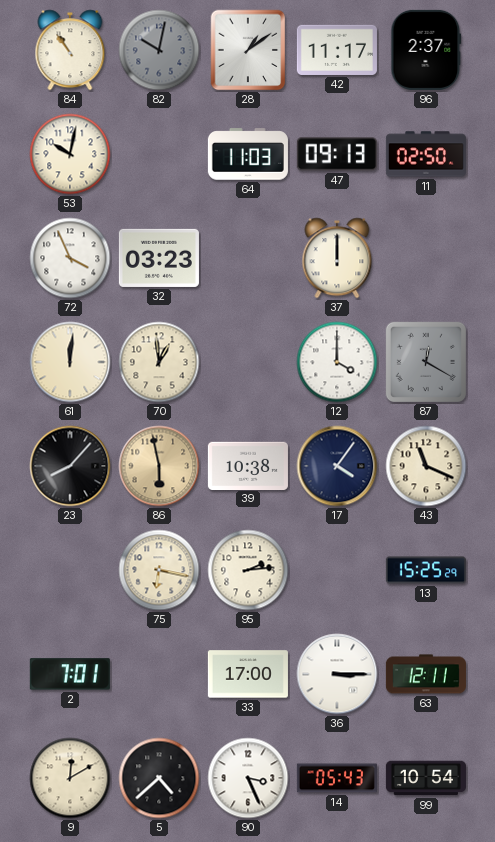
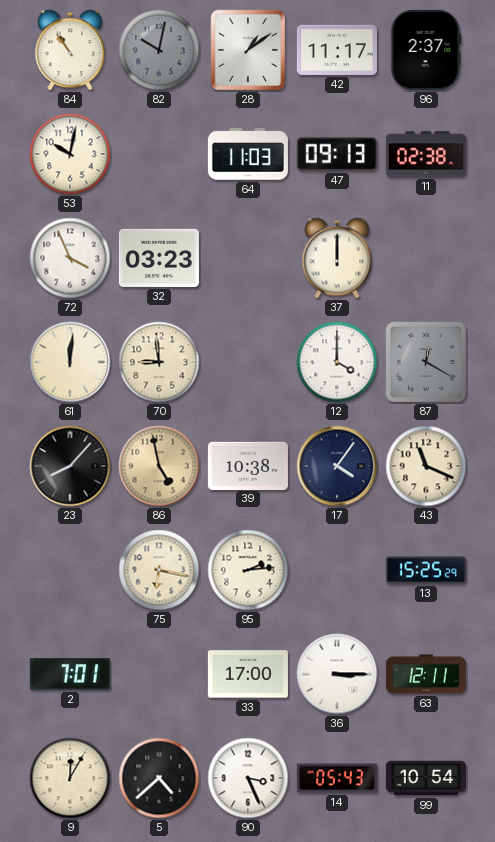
11: 02:50 -> 02:38 (426, 154)
70: 12:59 -> 8:59 (159, 362)
86: 5:58 -> 4:58 (159, 466)
9: 12:10 -> 12:05 (70, 778)
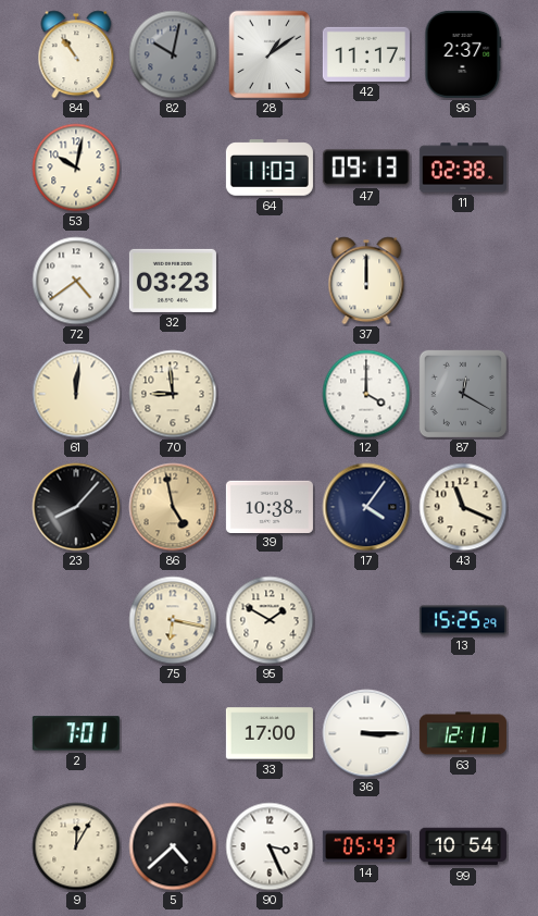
72: 3:56 -> 4:39 (76, 281)
95: 2:14 -> 1:50 (270, 620)
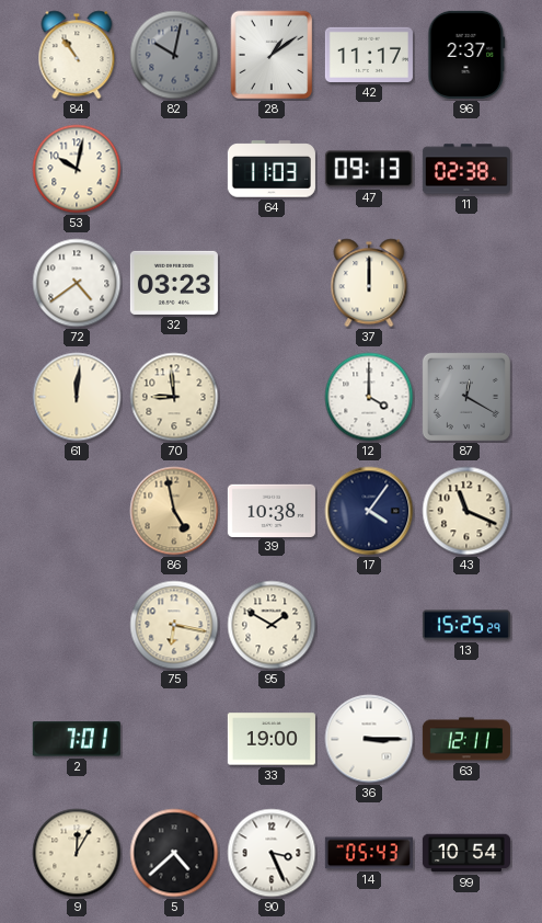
23: 8:07 -> none (76, 507)
33: 17:00 -> 19:00 (272, 739)
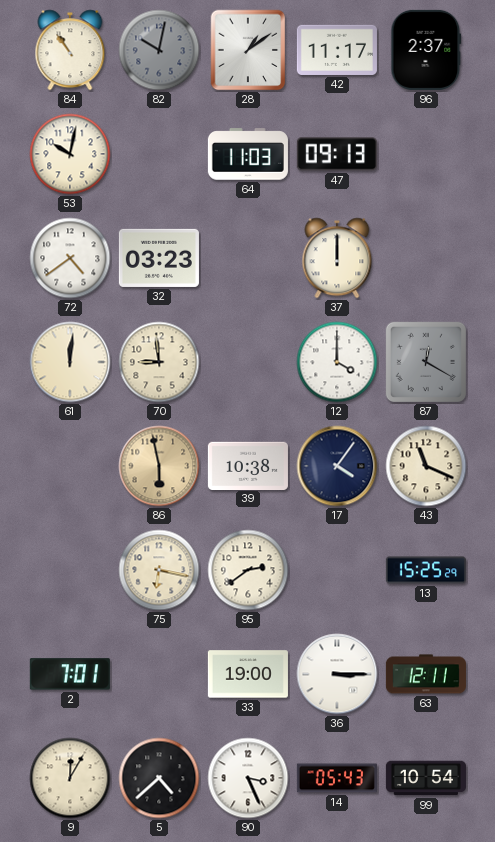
11: 02:38 -> none (466, 169)
86: 4:58 -> 5:58 (159, 466)
95: 1:50 -> 2:39 (248, 570)
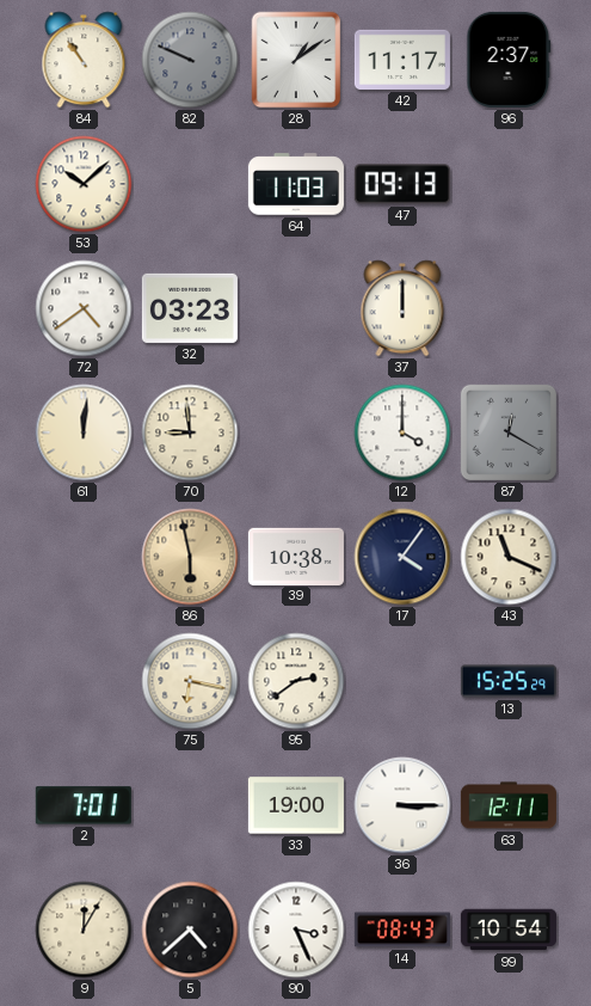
82: 10:02 -> 9:49 (190, 60)
53: 10:02 -> 10:08 (84, 184)
14: 05:43 -> 08:43 (402, 930)
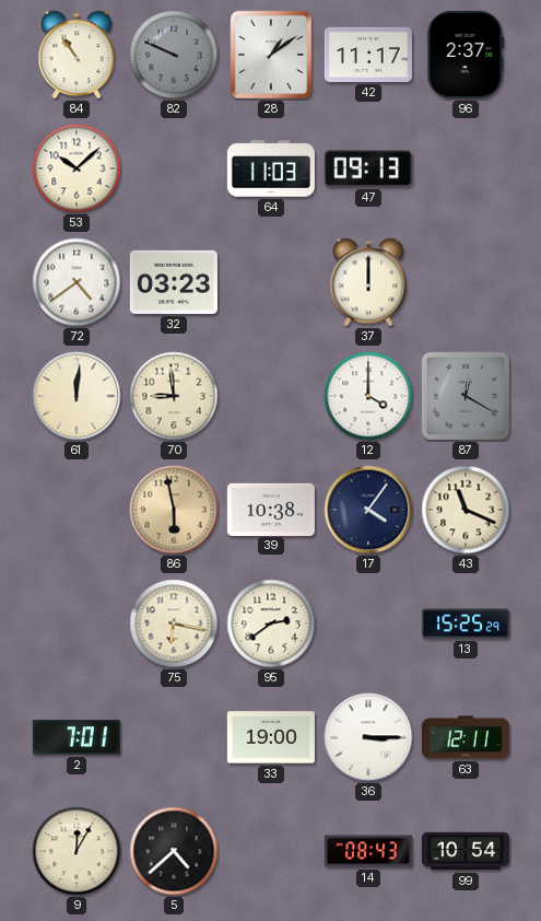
90: 3:26 -> none (296, 930)
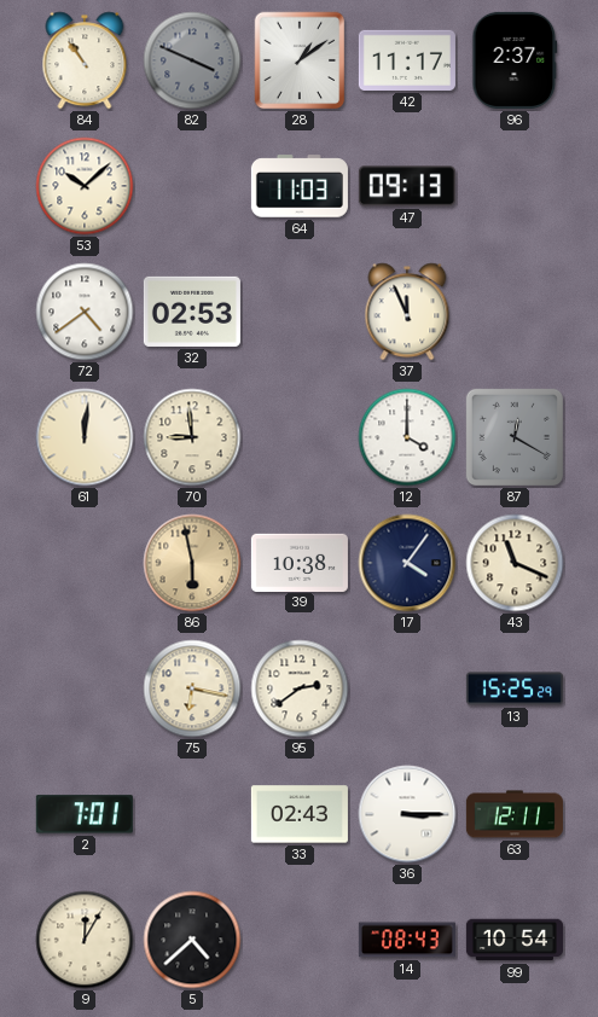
82: 9:49 -> 3:49 (192, 60)
32: 03:23 -> 02:53 (192, 312)
37: 12:00 -> 11:56 (407, 312)
33: 19:00 -> 02:43 (300, 814)
